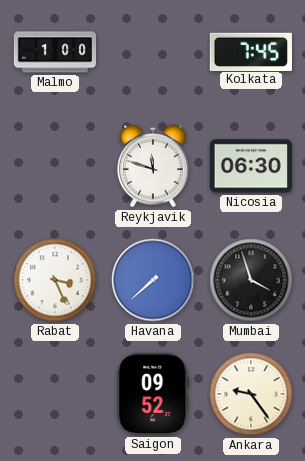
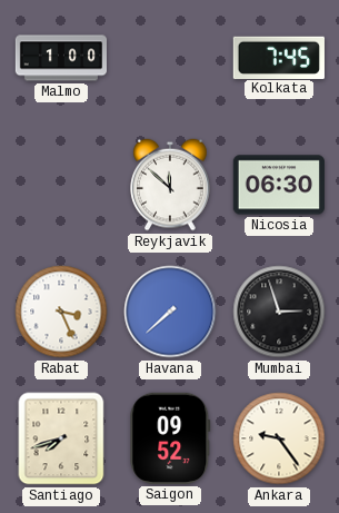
Reykjavik: 11:48 -> 11:52 (170, 185)
Mumbai: 3:57 -> 2:57 (279, 312)
Santiago: none -> 7:42 (61, 438)
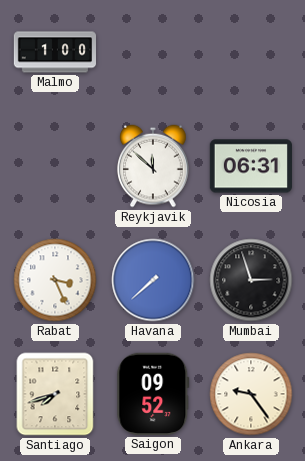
Kolkata: 7:45 -> none (279, 57)
Nicosia: 06:30 -> 06:31 (250, 166)
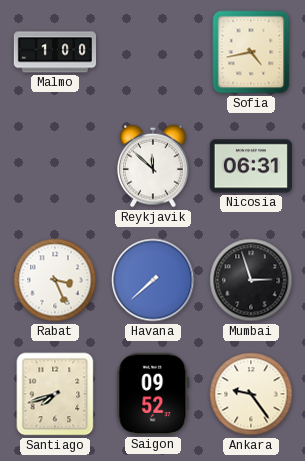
Sofia: none -> 4:43 (251, 52)
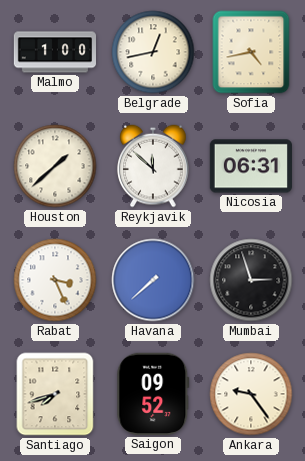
Belgrade: none -> 12:43 (153, 52)
Houston: none -> 1:38 (55, 166)
